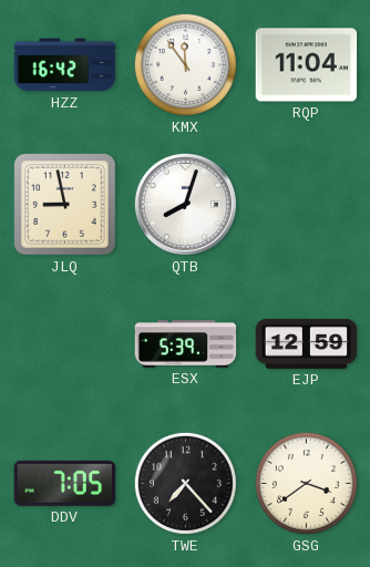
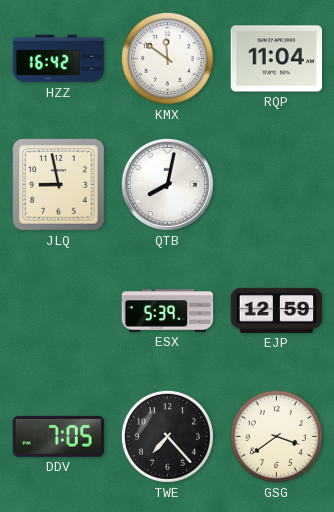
KMX: 11:54 -> 11:51 (167, 58)
QTB: 8:03 -> 8:02 (167, 184)
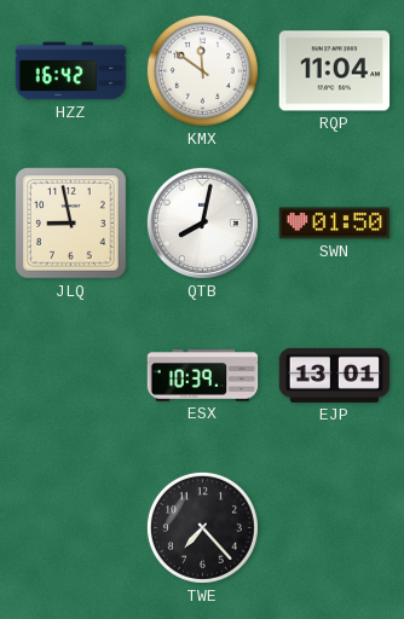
SWN: none -> 01:50 (335, 224)
ESX: 5:39 -> 10:39 (203, 376)
EJP: 12:59 -> 13:01 (335, 375)
DDV: 7:05 -> none (59, 436)
GSG: 3:39 -> none (276, 436)
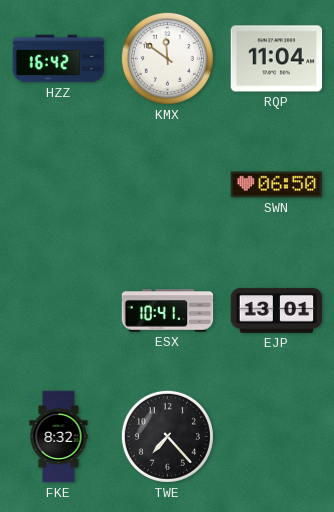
JLQ: 8:58 -> none (71, 224)
QTB: 8:02 -> none (202, 222)
SWN: 01:50 -> 06:50 (277, 185)
ESX: 10:39 -> 10:41 (168, 311)
FKE: none -> 8:32 (59, 437)
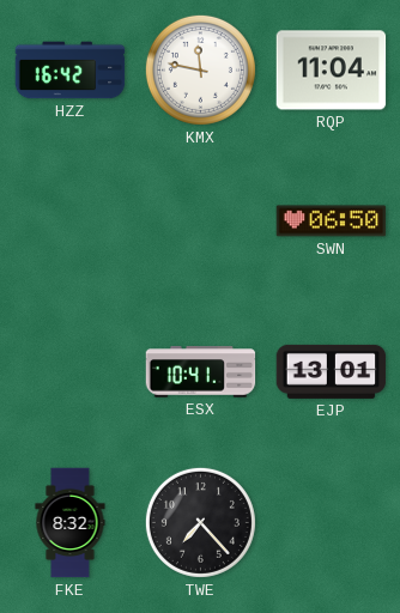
KMX: 11:51 -> 11:47 (200, 69)
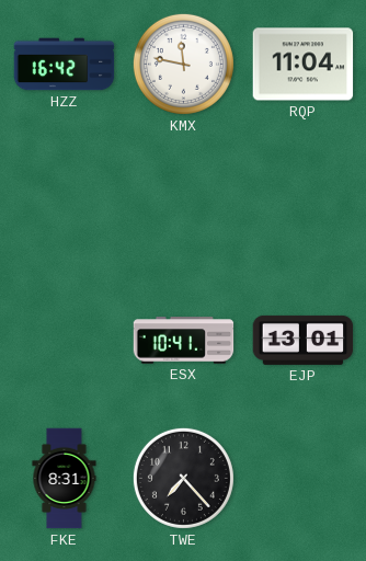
SWN: 06:50 -> none (332, 221)
FKE: 8:32 -> 8:31 (65, 479)
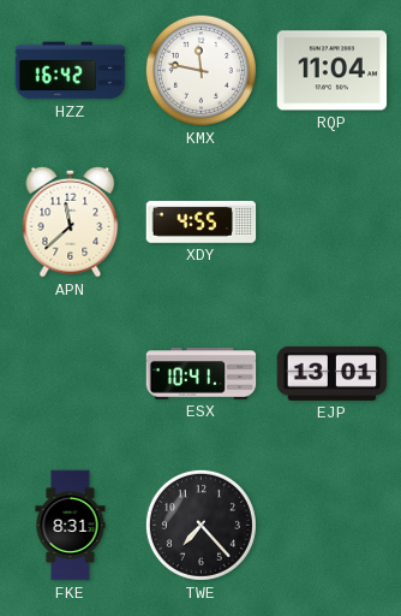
APN: none -> 11:38 (71, 221)
XDY: none -> 4:55 (202, 223)
